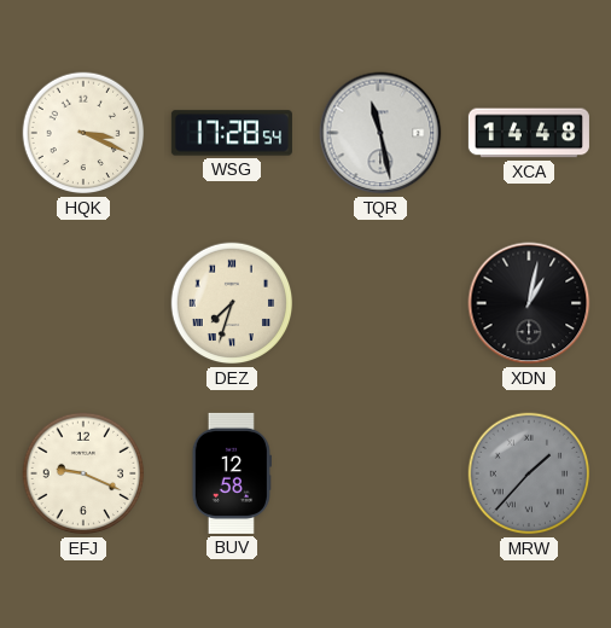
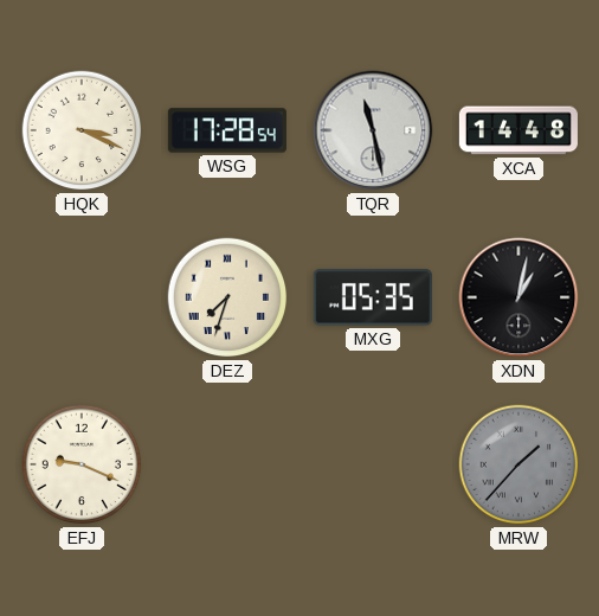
MXG: none -> 05:35 (373, 297)
BUV: 12:58 -> none (232, 473)
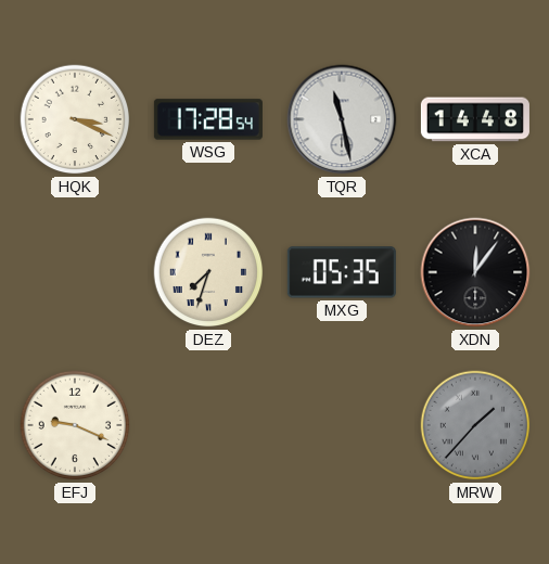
XDN: 1:02 -> 12:06 (475, 272)
